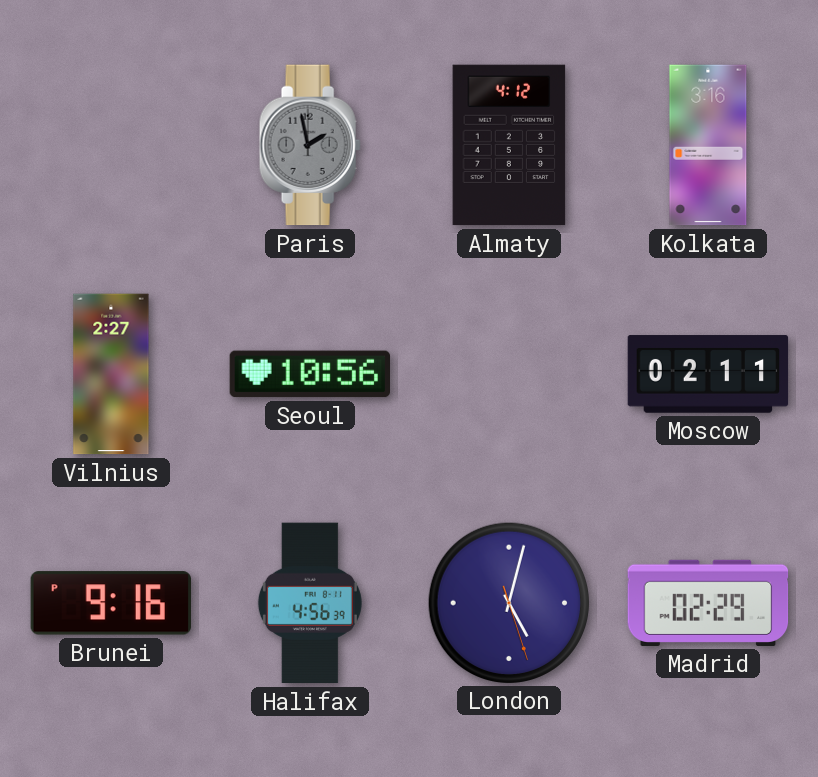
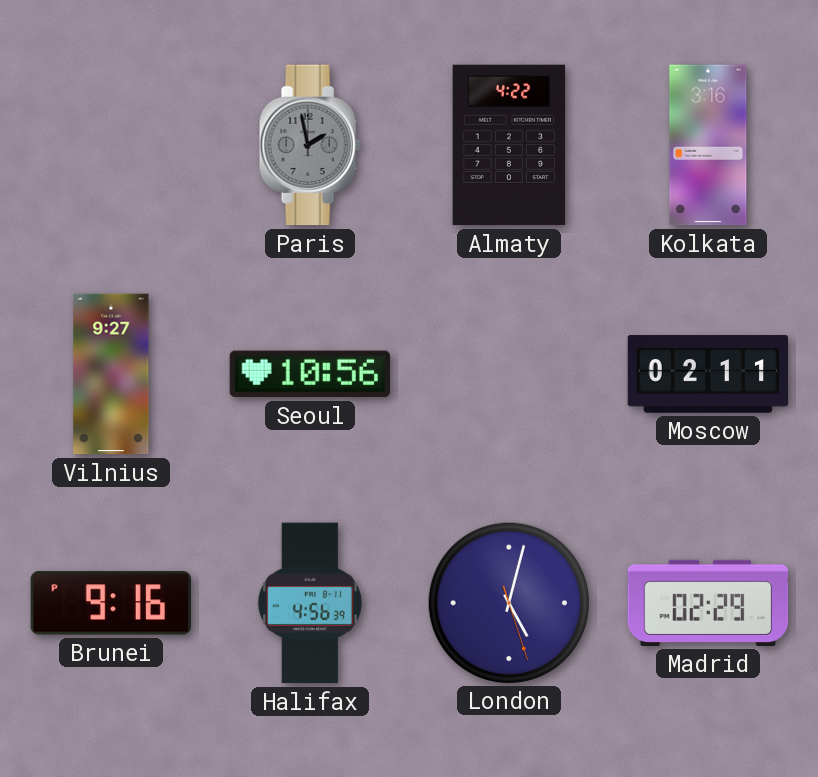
Almaty: 4:12 -> 4:22 (509, 145)
Vilnius: 2:27 -> 9:27 (111, 374)
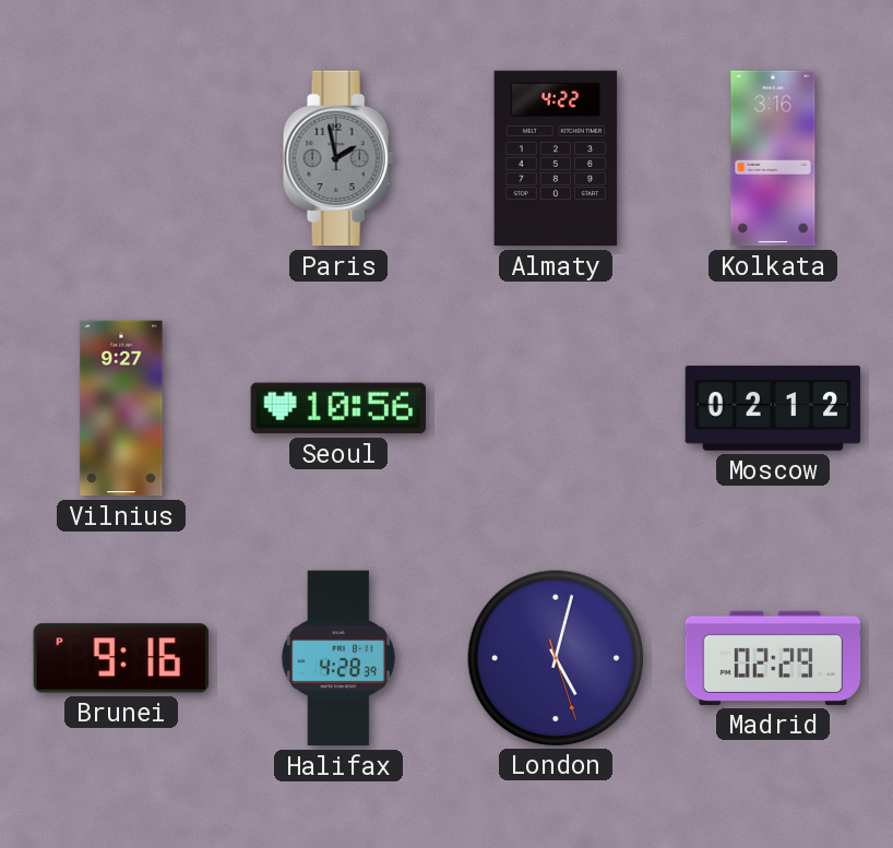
Moscow: 02:11 -> 02:12 (773, 408)
Halifax: 4:56 -> 4:28 (338, 658)
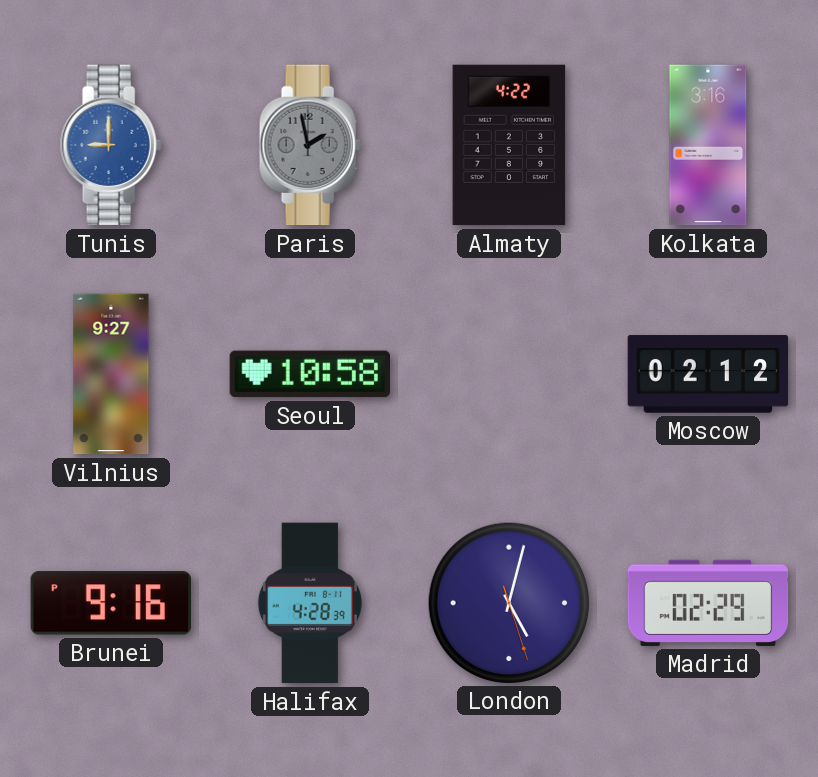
Tunis: none -> 9:00 (111, 145)
Seoul: 10:56 -> 10:58 (309, 374)
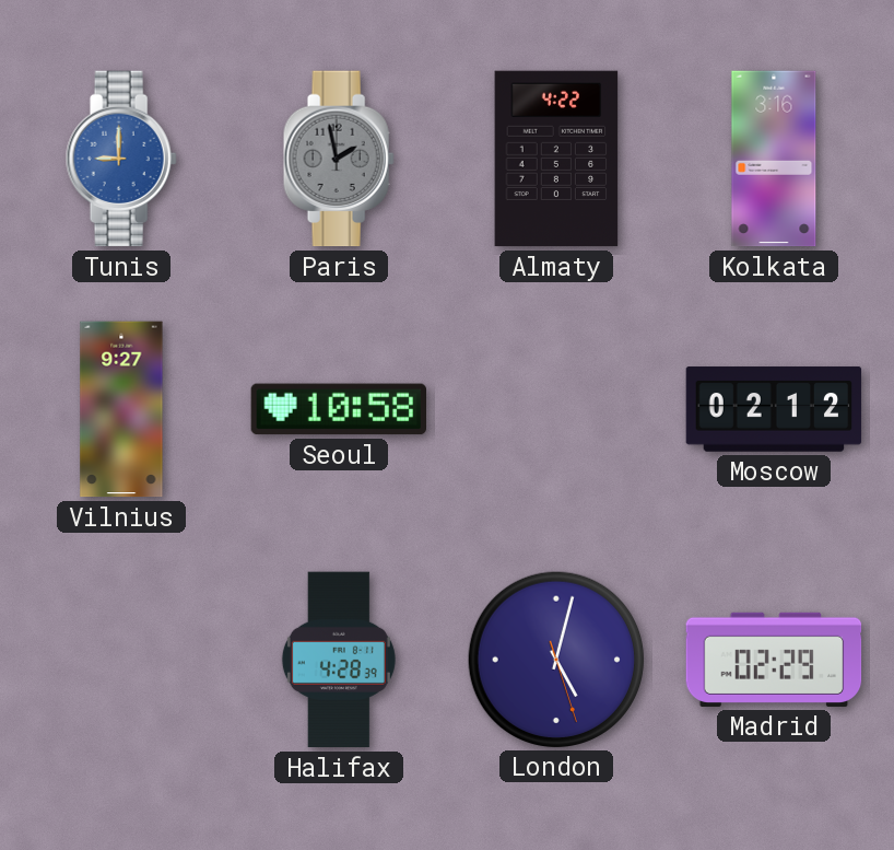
Brunei: 9:16 -> none (110, 603)
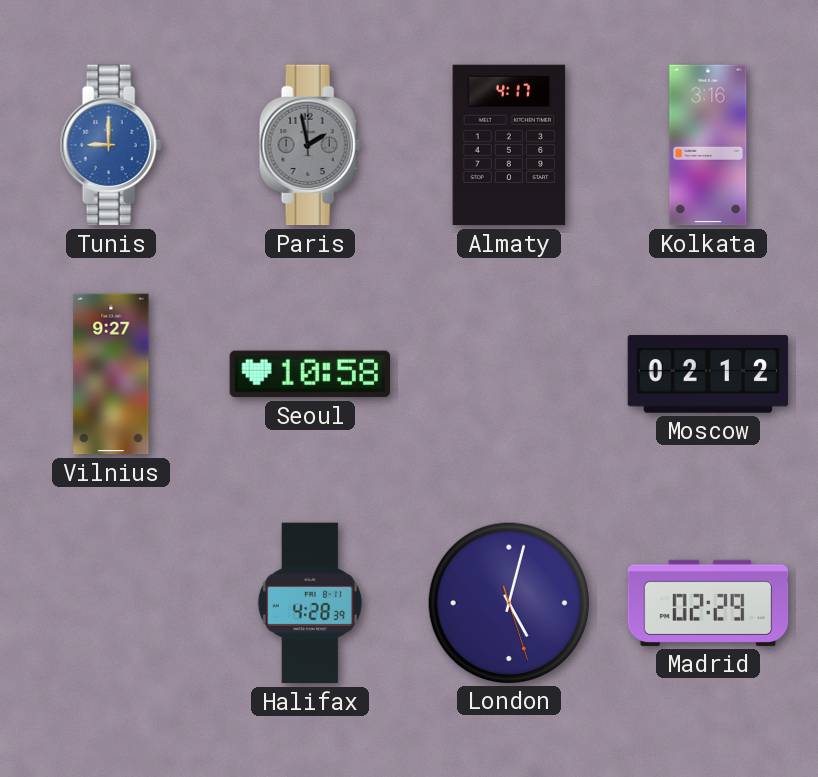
Almaty: 4:22 -> 4:17 (509, 145)
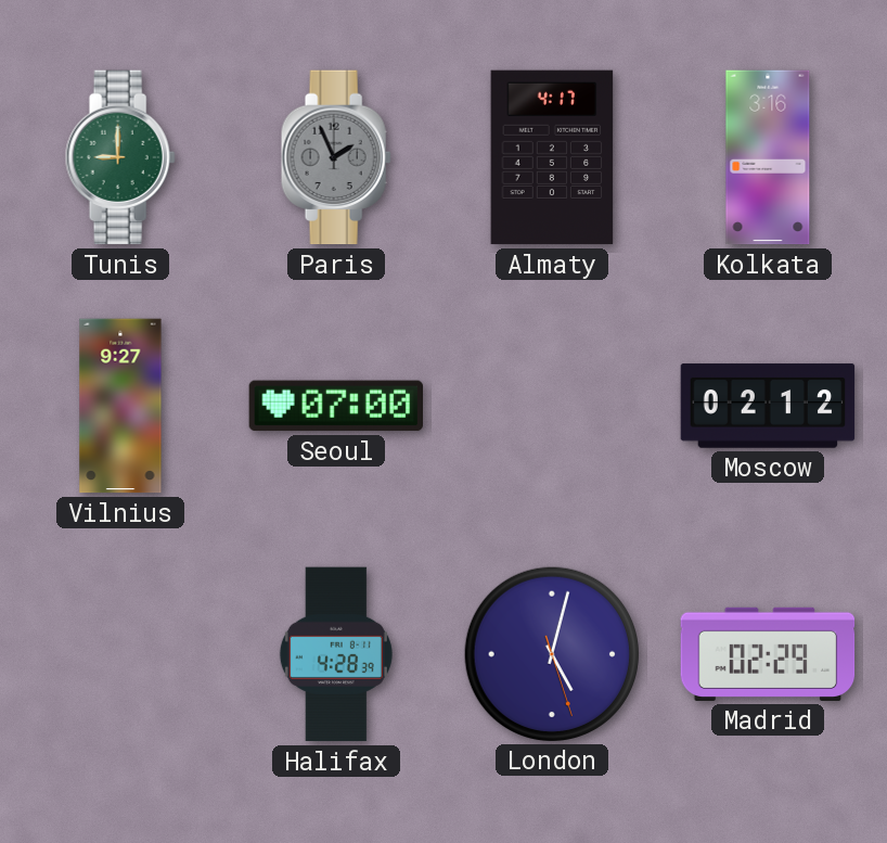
Tunis dial: blue -> green (120, 157)
Paris: 1:58 -> 1:56 (336, 157)
Seoul: 10:58 -> 07:00 (335, 406)
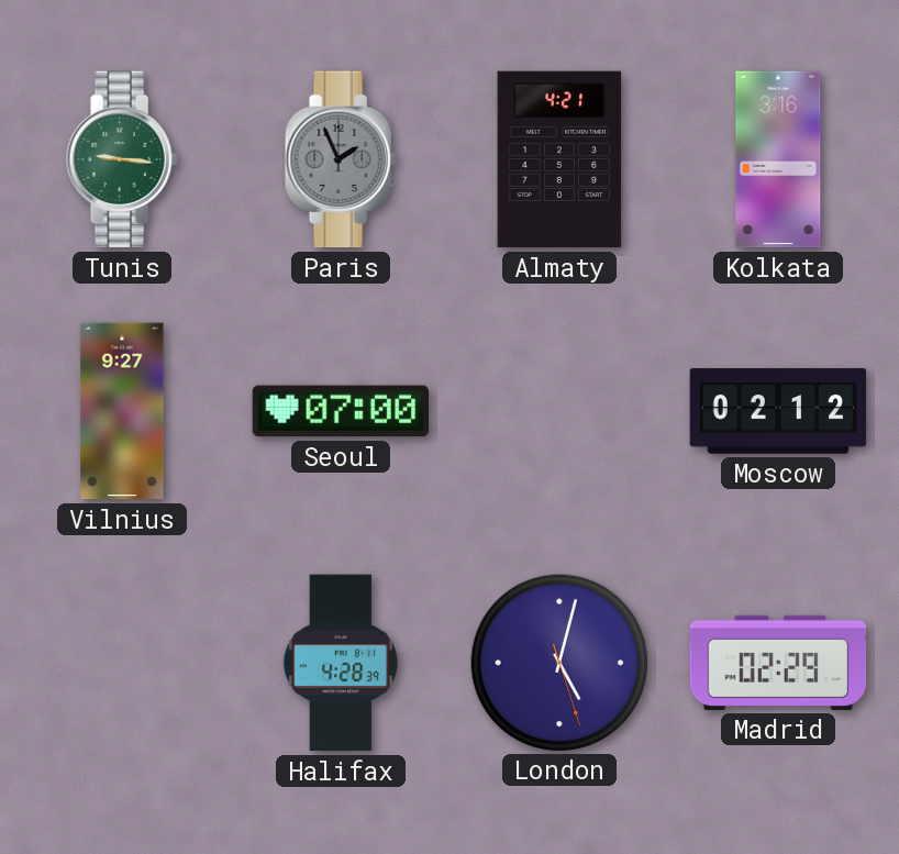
Tunis: 9:00 -> 9:16 (122, 159)
Almaty: 4:17 -> 4:21 (559, 159)
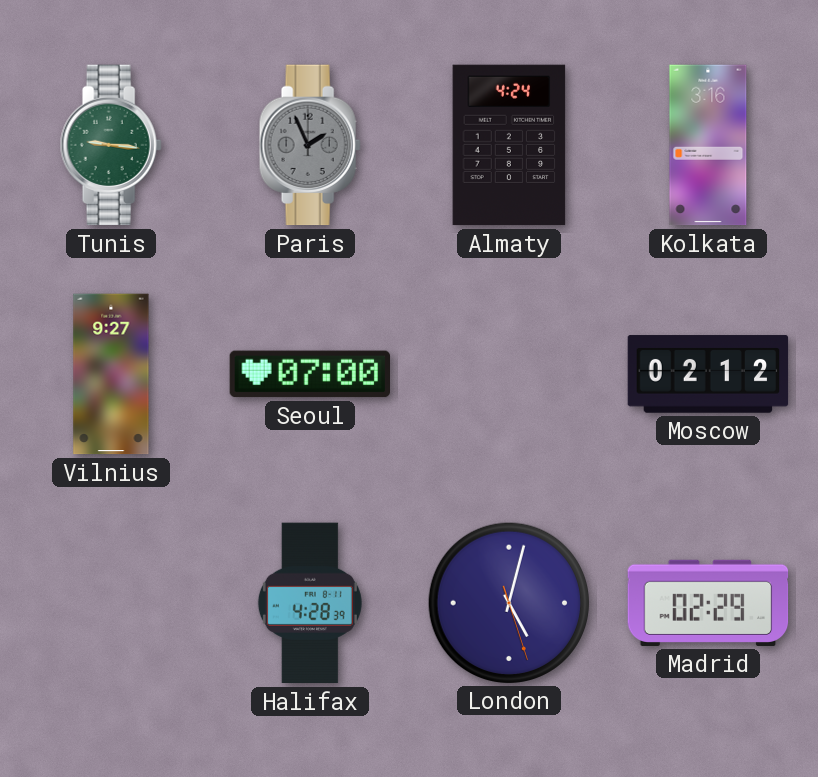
Almaty: 4:21 -> 4:24 (509, 145)
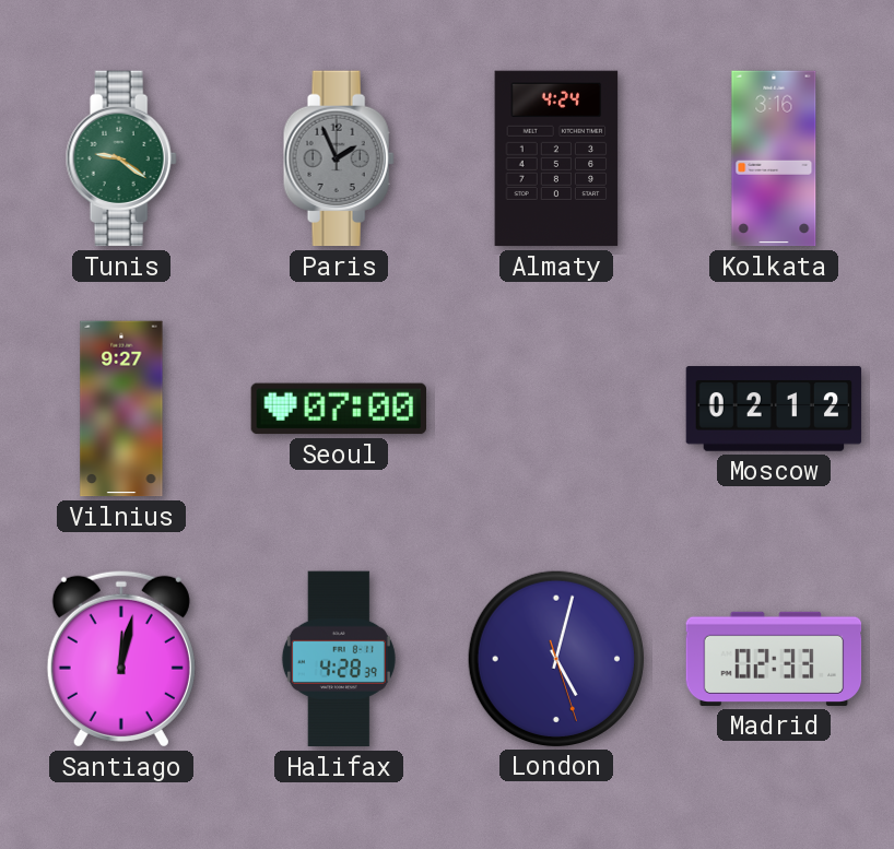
Tunis: 9:16 -> 9:21 (121, 158)
Santiago: none -> 12:02 (121, 659)
Madrid: 02:29 -> 02:33 (774, 659)
